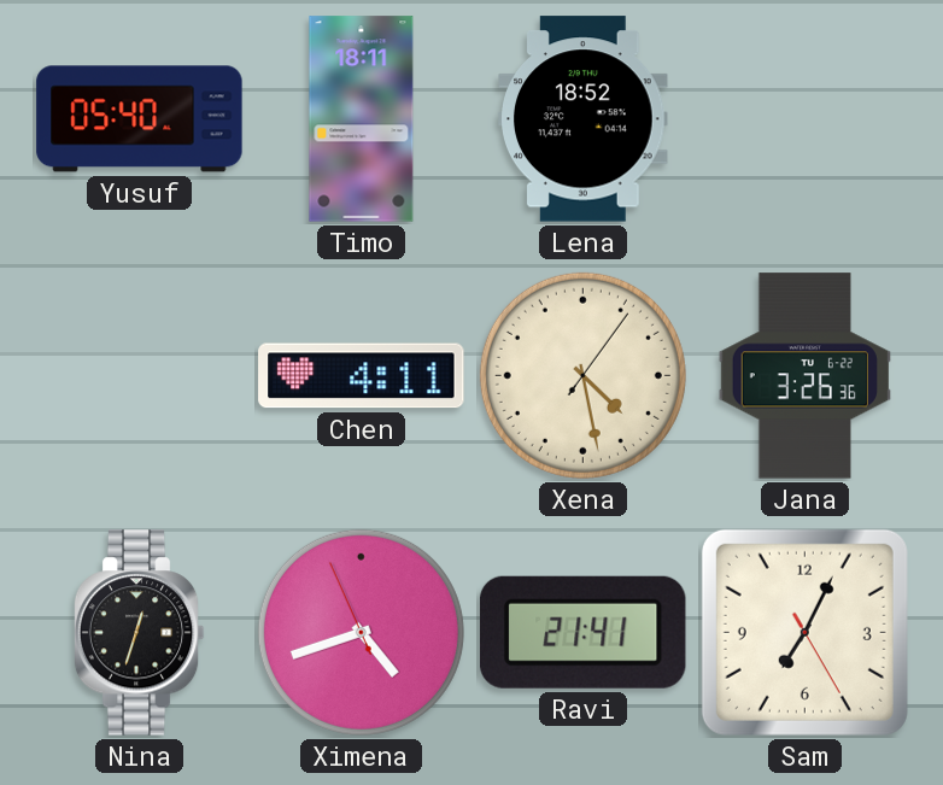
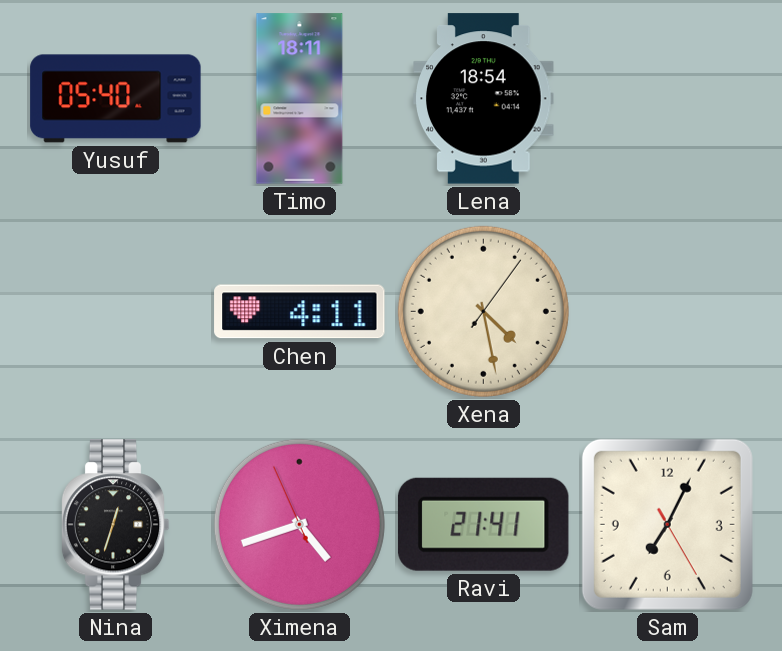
Lena: 18:52 -> 18:54 (484, 99)
Jana: 3:26 -> none (804, 376)
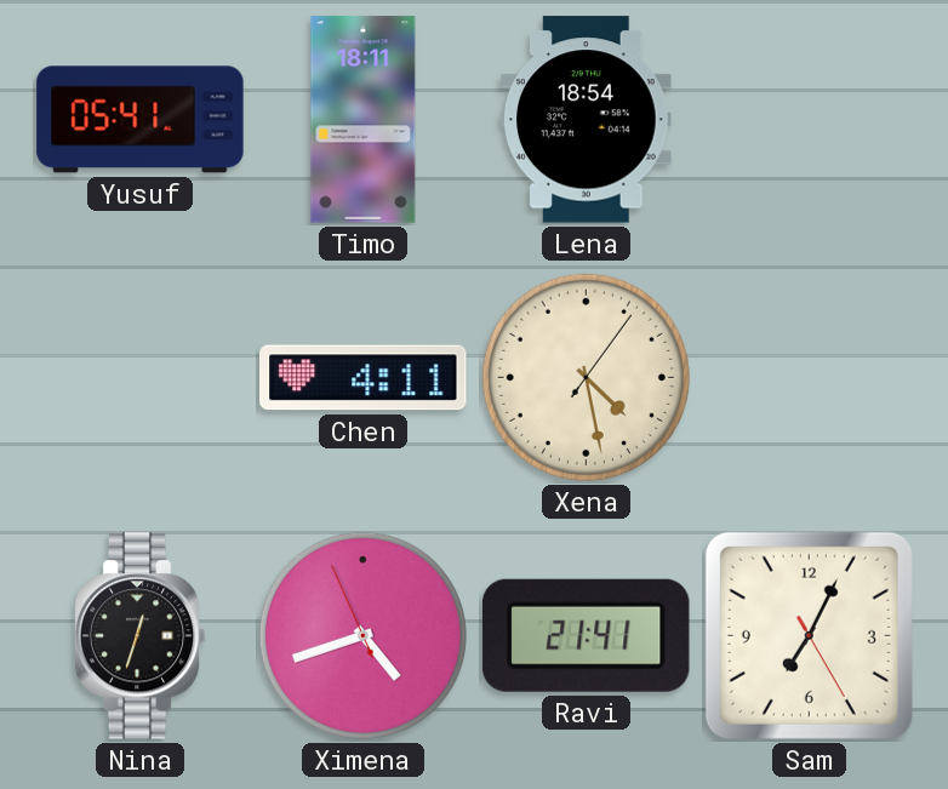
Yusuf: 05:40 -> 05:41 (141, 120)
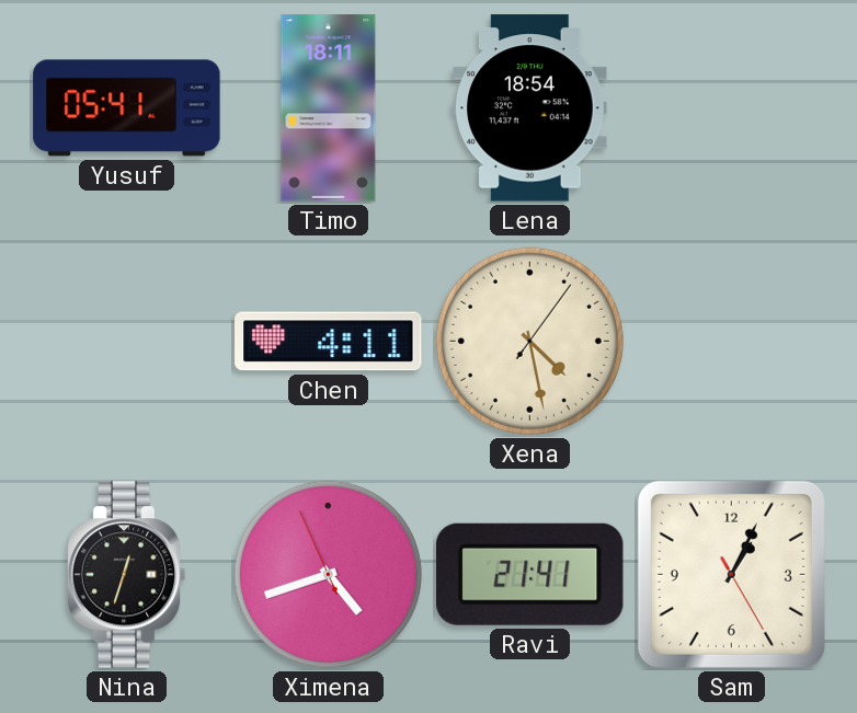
Sam: 7:04 -> 1:04 (731, 574)
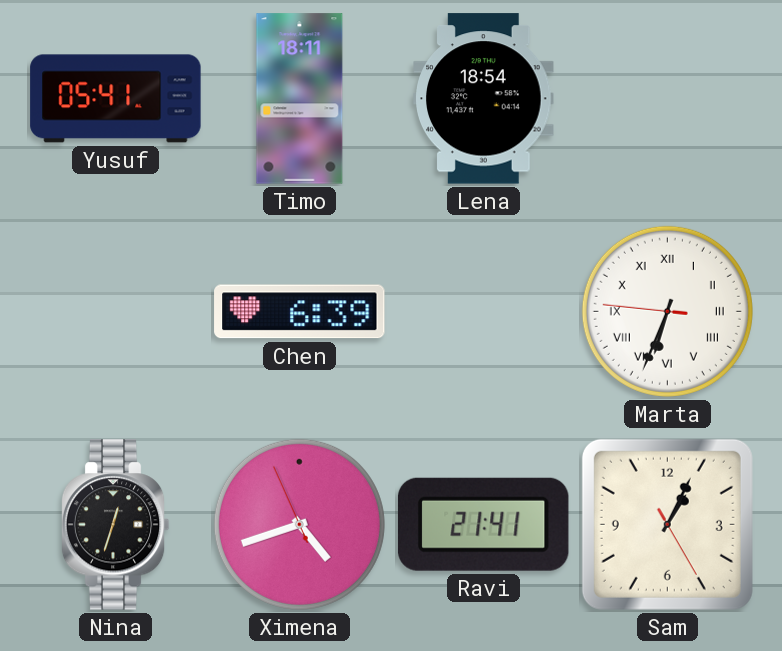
Chen: 4:11 -> 6:39 (300, 312)
Xena: 4:28 -> none (529, 341)
Marta: none -> 6:33 (667, 311)
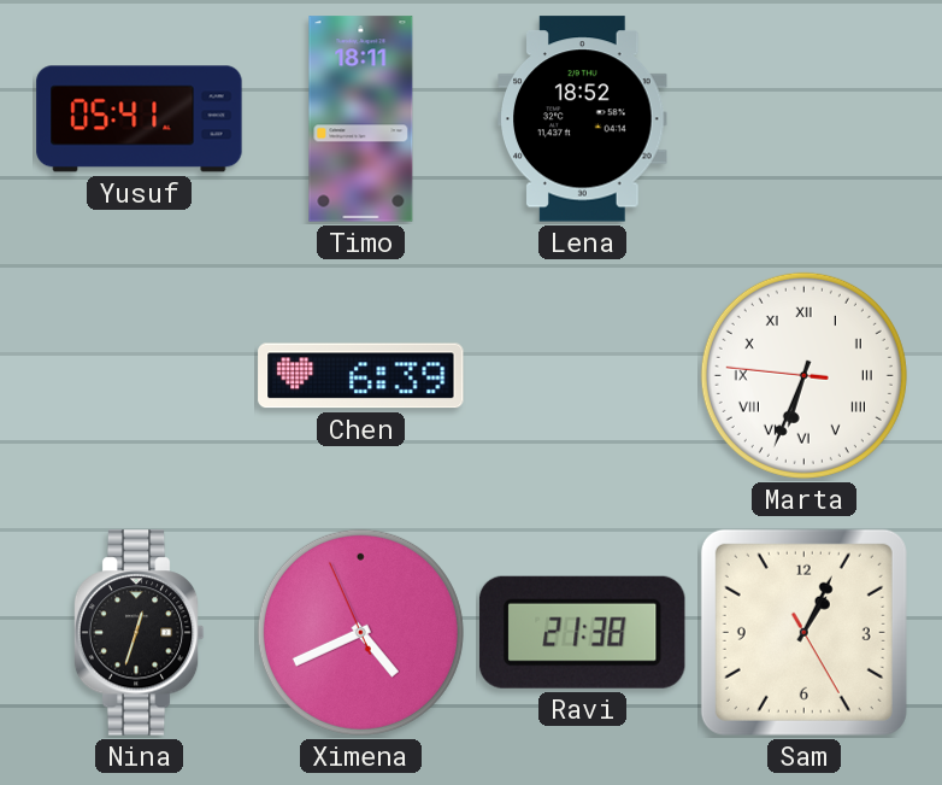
Lena: 18:54 -> 18:52 (583, 119)
Ximena: 4:41 -> 4:40 (360, 632)
Ravi: 21:41 -> 21:38 (582, 632)
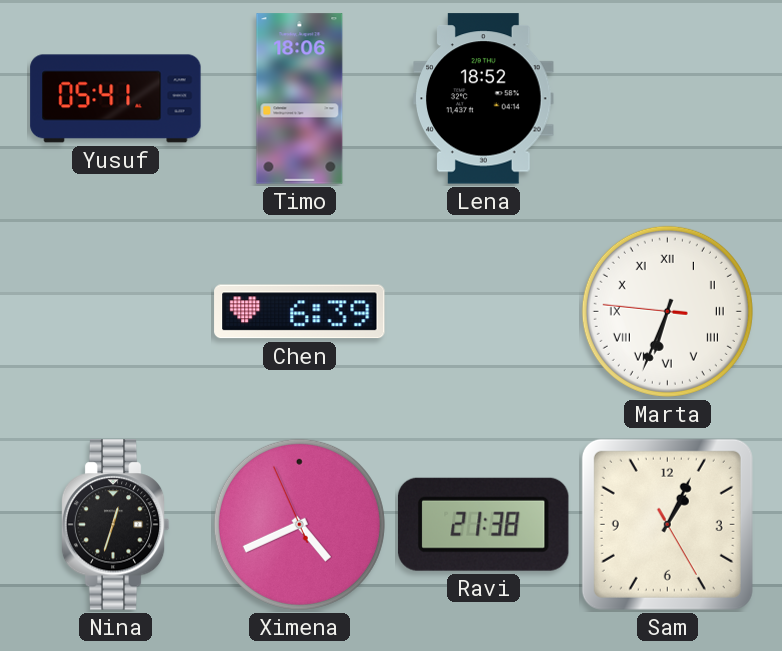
Timo: 18:11 -> 18:06 (300, 99)
